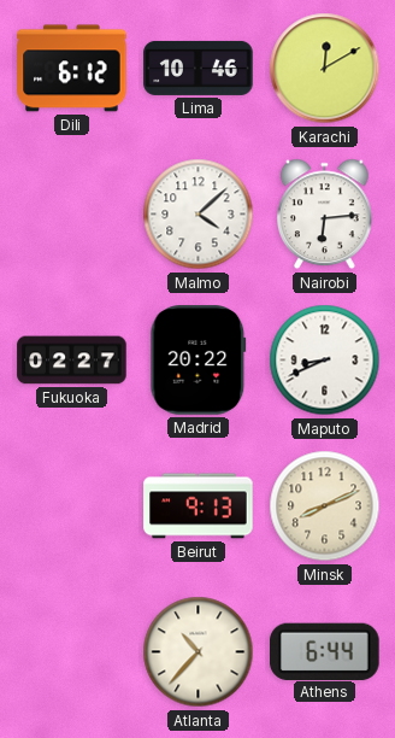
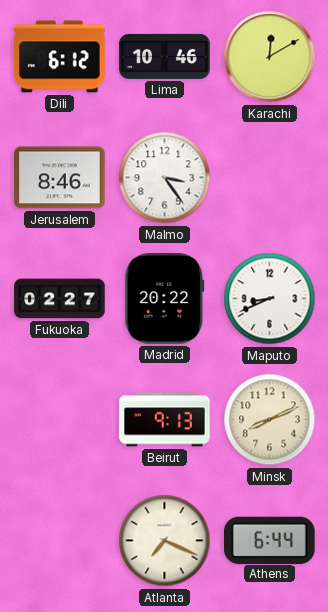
Jerusalem: none -> 8:46 (60, 178)
Malmo: 4:08 -> 3:24 (165, 178)
Nairobi: 6:14 -> none (325, 215)
Atlanta: 10:37 -> 7:19 (165, 541)
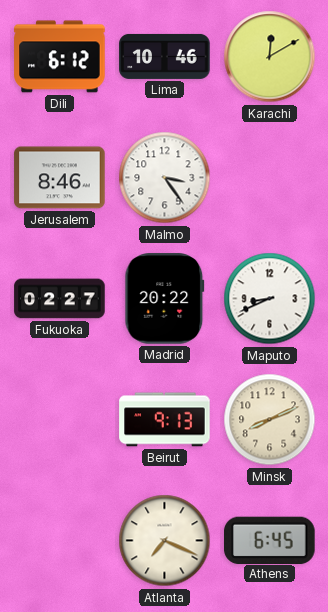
Athens: 6:44 -> 6:45 (270, 540)
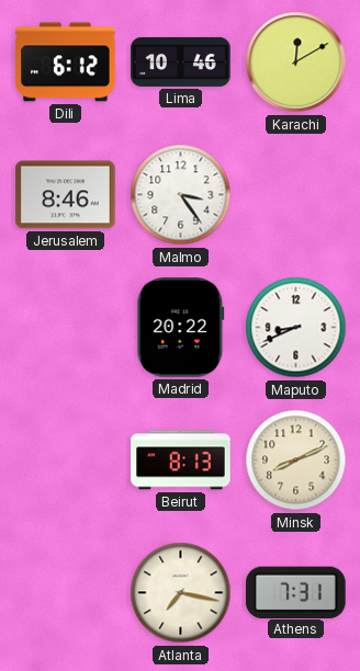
Fukuoka: 02:27 -> none (60, 299)
Beirut: 9:13 -> 8:13 (181, 460)
Atlanta: 7:19 -> 7:17 (181, 593)
Athens: 6:45 -> 7:31 (296, 592)
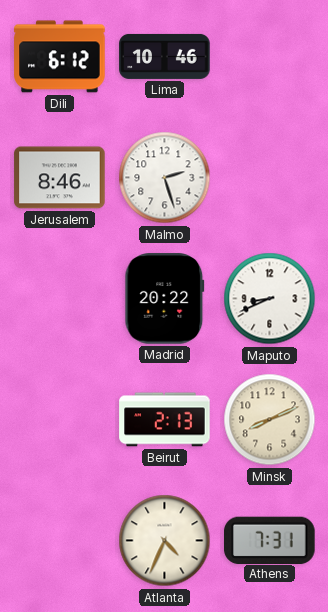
Karachi: 12:10 -> none (296, 62)
Malmo: 3:24 -> 2:27 (165, 178)
Beirut: 8:13 -> 2:13 (165, 420)
Atlanta: 7:17 -> 4:34 (165, 541)
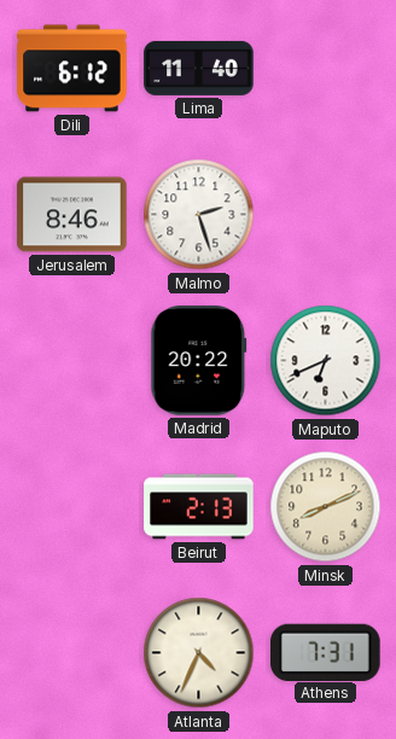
Lima: 10:46 -> 11:40 (199, 68)
Maputo: 8:41 -> 6:41 (326, 361)
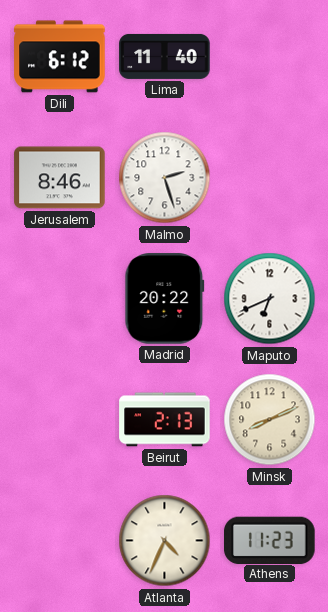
Athens: 7:31 -> 11:23 (270, 540)
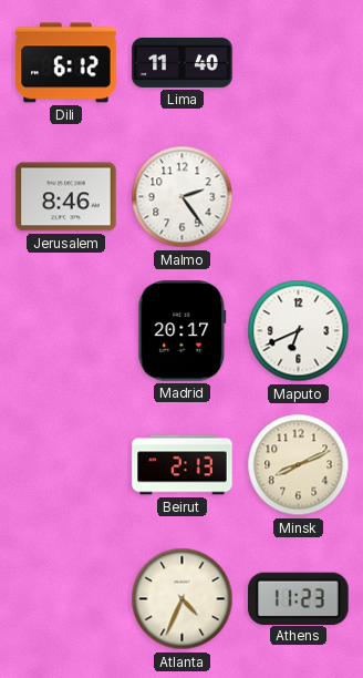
Malmo: 2:27 -> 2:24 (183, 197)
Madrid: 20:22 -> 20:17 (183, 331)
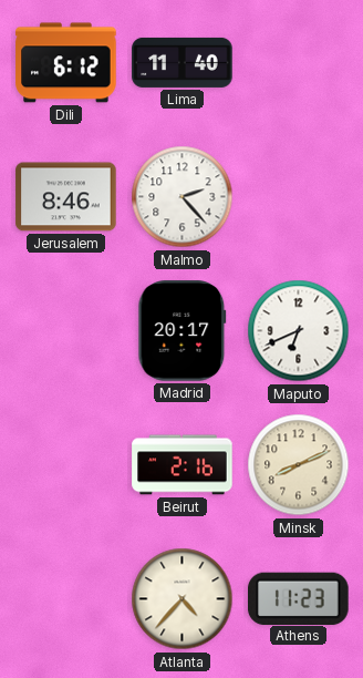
Malmo: 2:24 -> 2:23 (183, 197)
Beirut: 2:13 -> 2:16 (183, 465)
Atlanta: 4:34 -> 4:37 (183, 599)
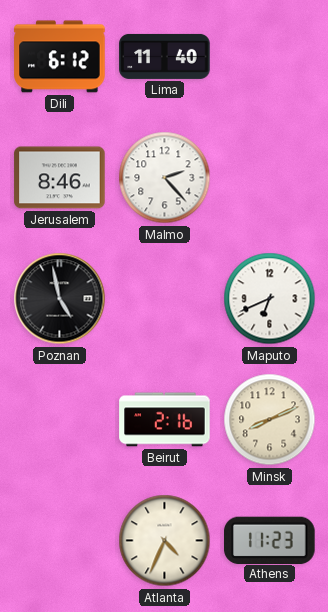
Poznan: none -> 4:58 (60, 299)
Madrid: 20:17 -> none (183, 331)
Atlanta: 4:37 -> 4:34 (165, 541)
